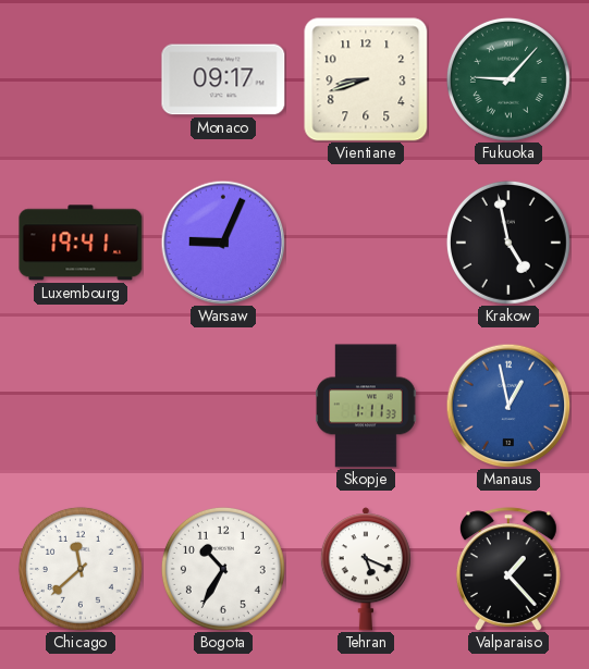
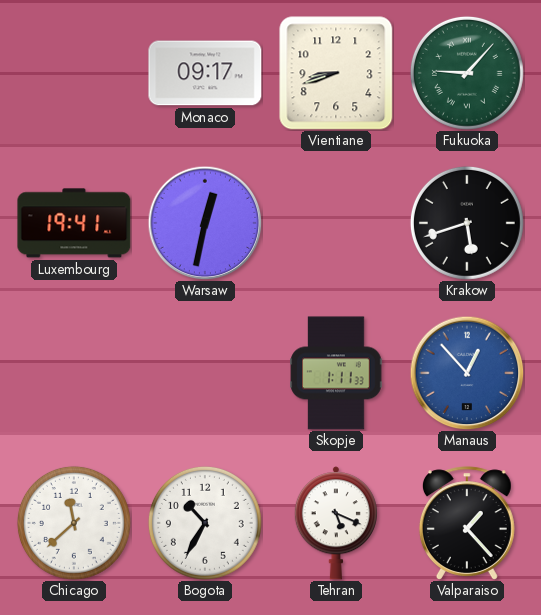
Warsaw: 9:04 -> 12:32 (205, 223)
Krakow: 4:58 -> 5:42 (467, 223)
Manaus: 12:58 -> 12:53 (467, 373)
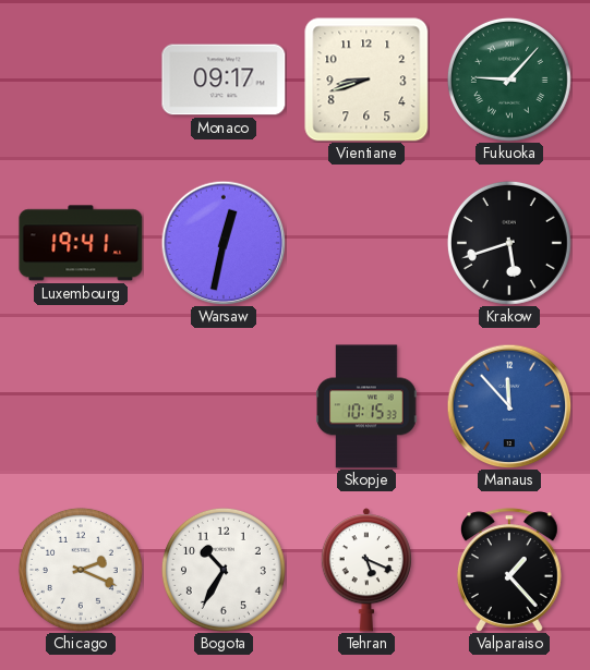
Skopje: 1:11 -> 10:15 (366, 406)
Manaus: 12:53 -> 11:53 (509, 406)
Chicago: 11:38 -> 2:19 (81, 570)
